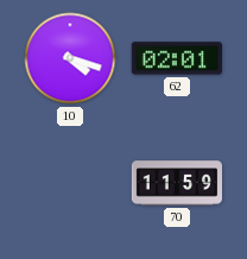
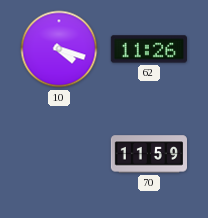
62: 02:01 -> 11:26 (148, 49)
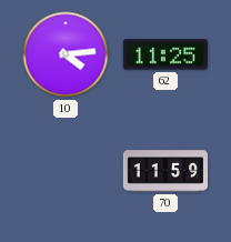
10: 4:18 -> 4:14 (66, 54)
62: 11:26 -> 11:25 (164, 54)
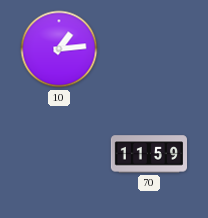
10: 4:14 -> 1:14 (59, 49)
62: 11:25 -> none (164, 54)
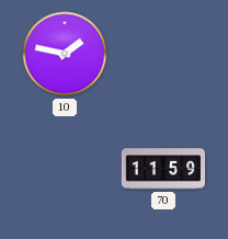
10: 1:14 -> 1:47 (65, 54)
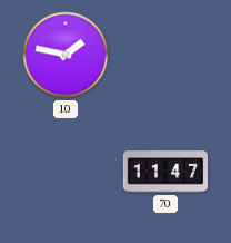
70: 11:59 -> 11:47 (164, 172)
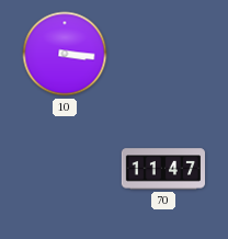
10: 1:47 -> 3:16 (65, 54)
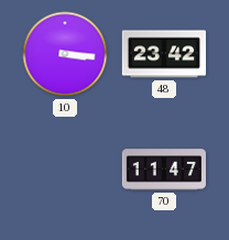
48: none -> 23:42 (163, 54)
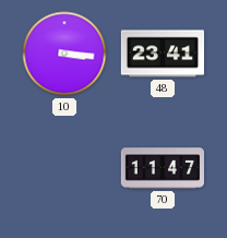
48: 23:42 -> 23:41 (162, 53)
